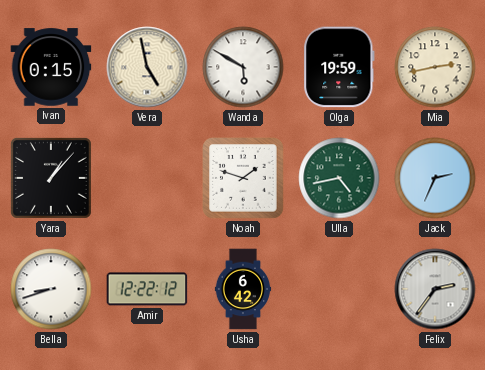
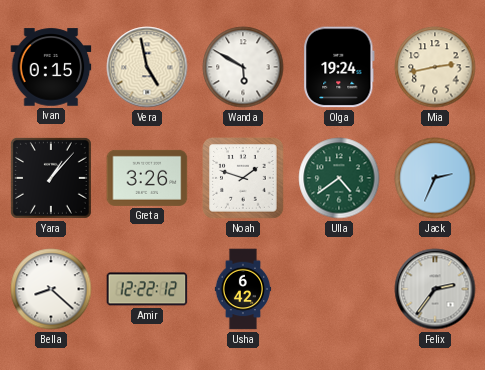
Olga: 19:59 -> 19:24 (339, 67)
Greta: none -> 3:26 (147, 178)
Ulla: 4:43 -> 4:39 (339, 178)
Bella: 8:42 -> 8:22 (51, 289)
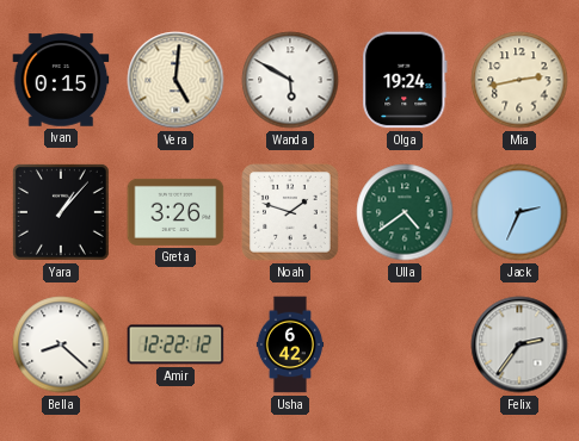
Vera: 4:58 -> 5:01 (175, 80)
